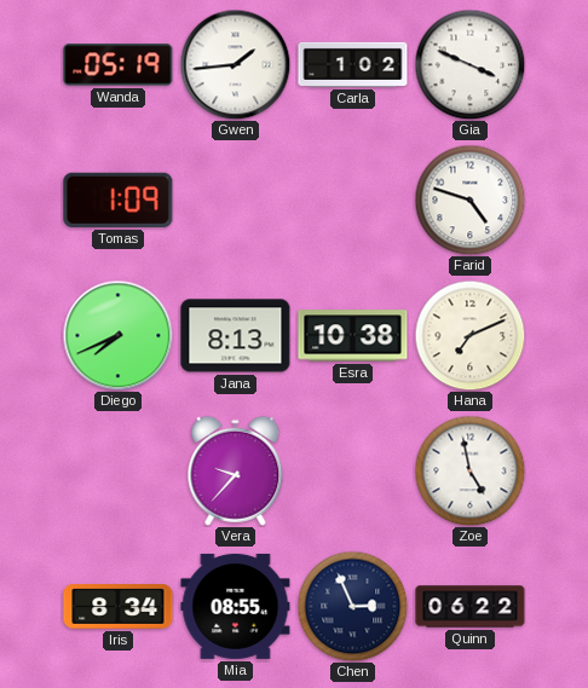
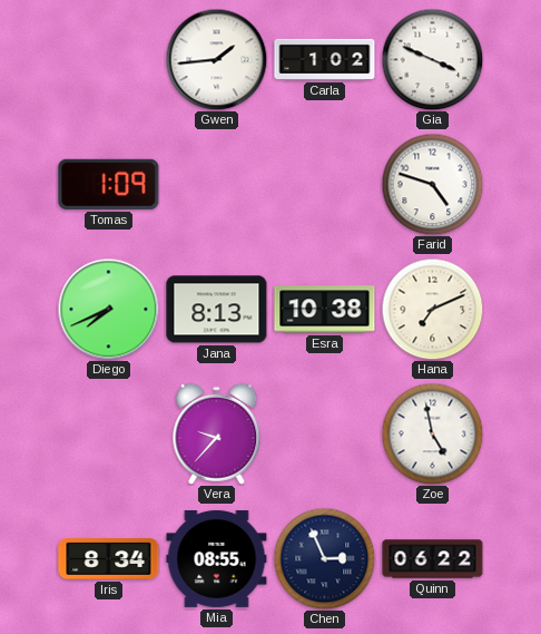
Wanda: 05:19 -> none (119, 65)
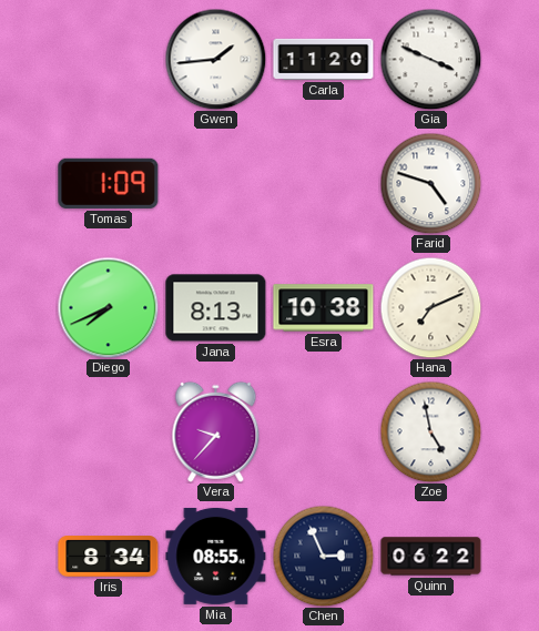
Carla: 1:02 -> 11:20 (324, 59)
